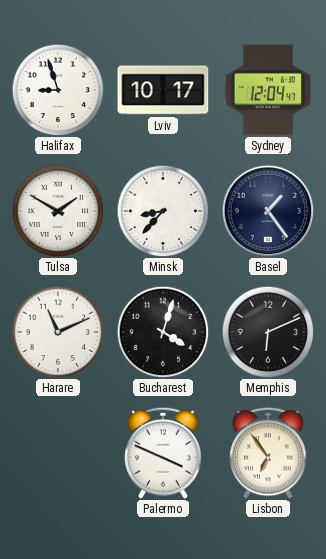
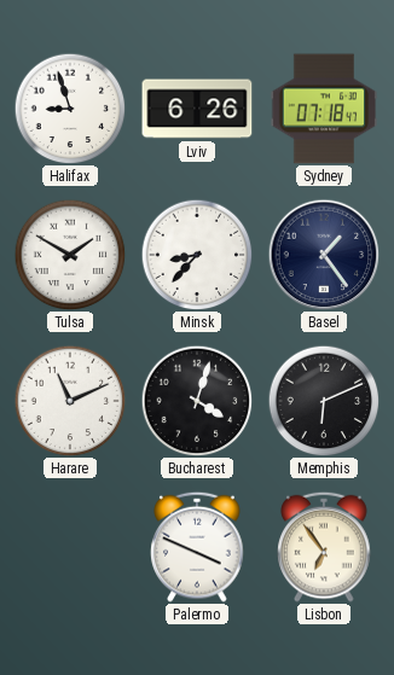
Lviv: 10:17 -> 6:26 (197, 109)
Sydney: 12:04 -> 07:18 (324, 109)
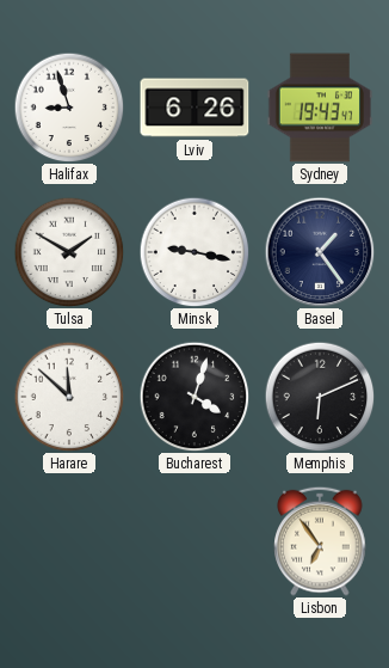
Sydney: 07:18 -> 19:43 (320, 108)
Minsk: 8:37 -> 9:17 (194, 252)
Harare: 11:11 -> 11:52 (69, 397)
Palermo: 3:49 -> none (197, 547)
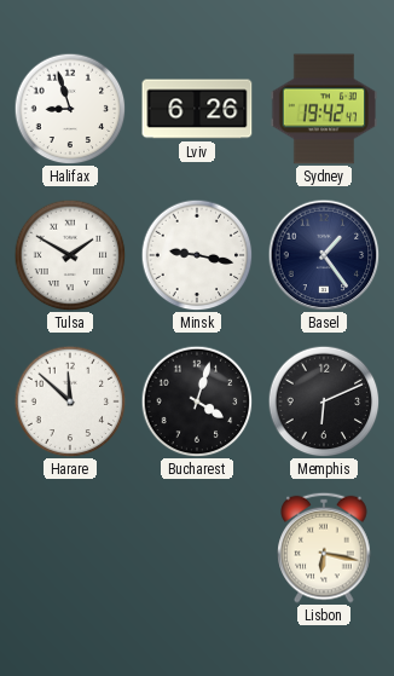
Sydney: 19:43 -> 19:42 (324, 109)
Lisbon: 6:54 -> 6:17 (324, 548)
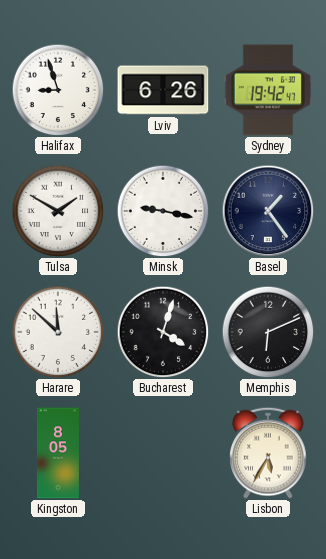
Kingston: none -> 8:05 (58, 453)
Lisbon: 6:17 -> 5:35 (268, 453)
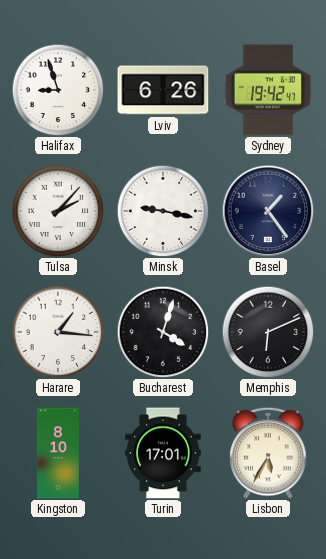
Tulsa: 1:50 -> 2:07 (58, 211)
Harare: 11:52 -> 1:16 (58, 332)
Kingston: 8:05 -> 8:10 (58, 453)
Turin: none -> 17:01 (164, 453)
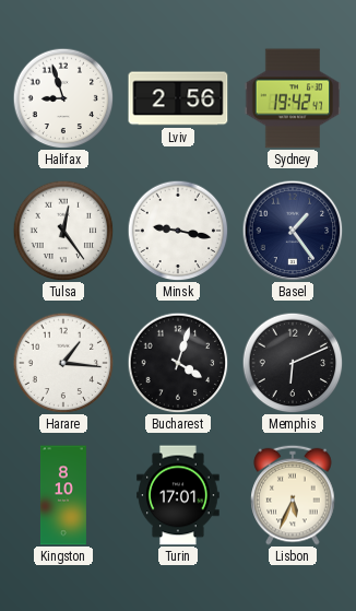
Lviv: 6:26 -> 2:56 (178, 98)
Tulsa: 2:07 -> 12:24 (63, 231)
Lisbon: 5:35 -> 5:34 (293, 495)
